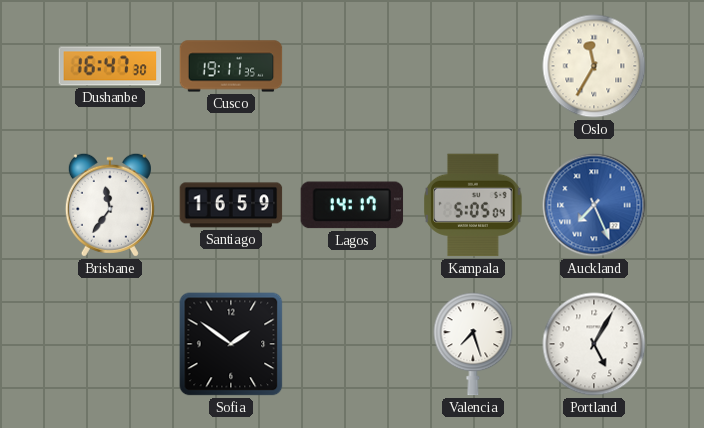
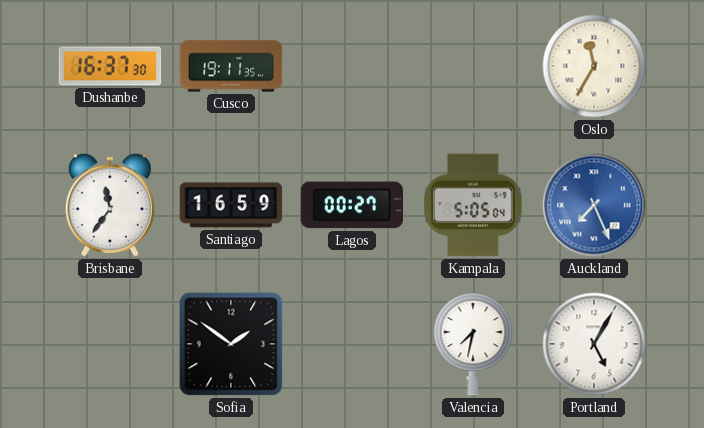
Dushanbe: 16:47 -> 16:37 (110, 66)
Lagos: 14:17 -> 00:27 (352, 205)
Valencia: 7:27 -> 7:32 (473, 344)
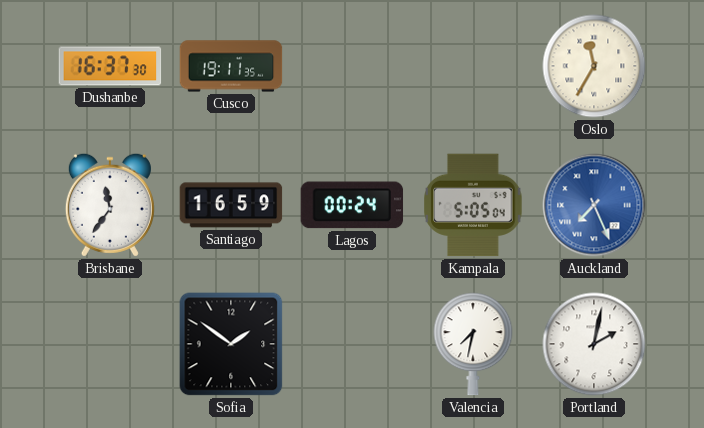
Lagos: 00:27 -> 00:24 (352, 205)
Portland: 5:05 -> 2:02 (594, 344)
